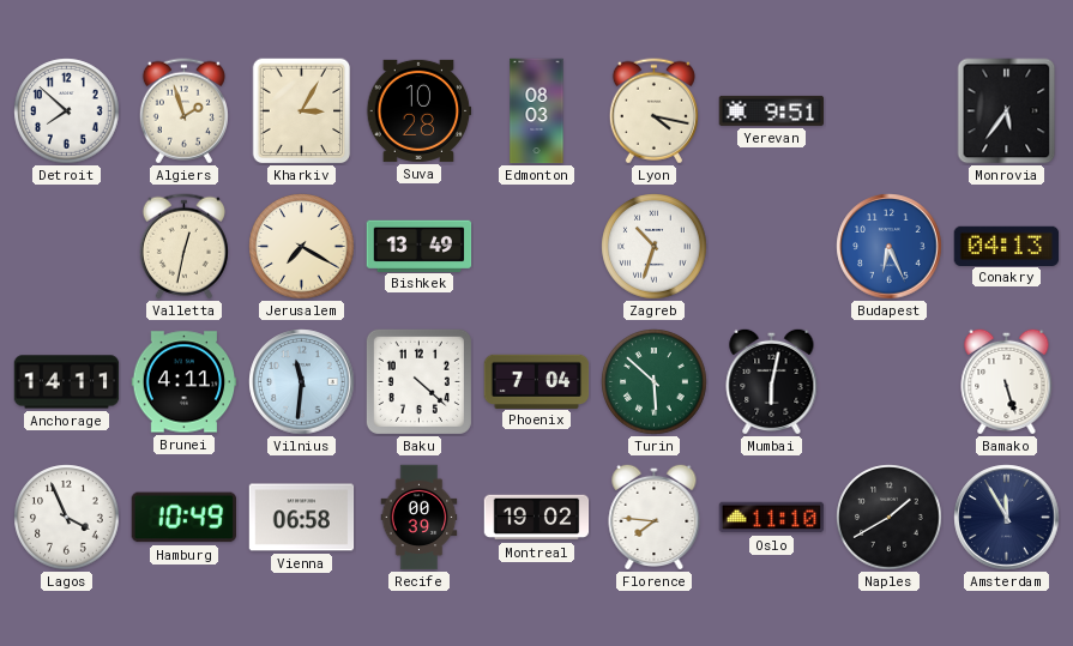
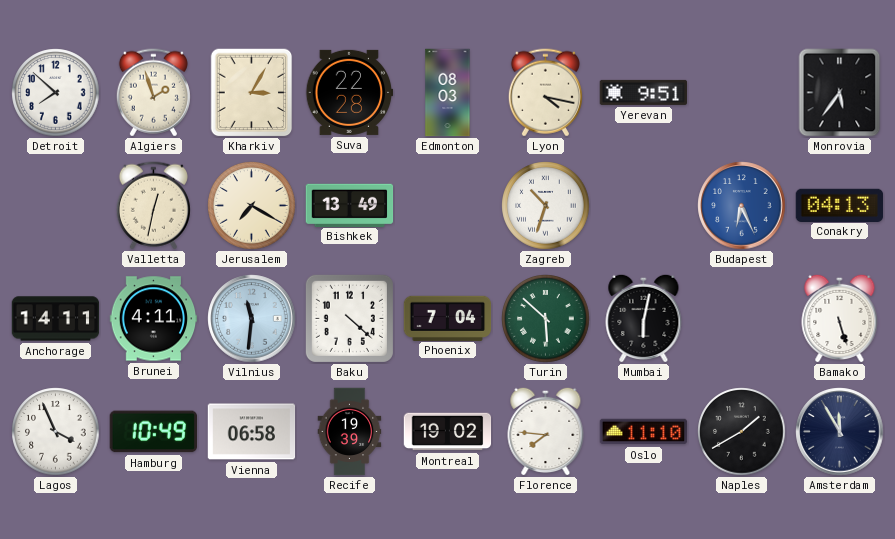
Suva: 10:28 -> 22:28 (350, 92)
Recife: 00:39 -> 19:39 (350, 432)
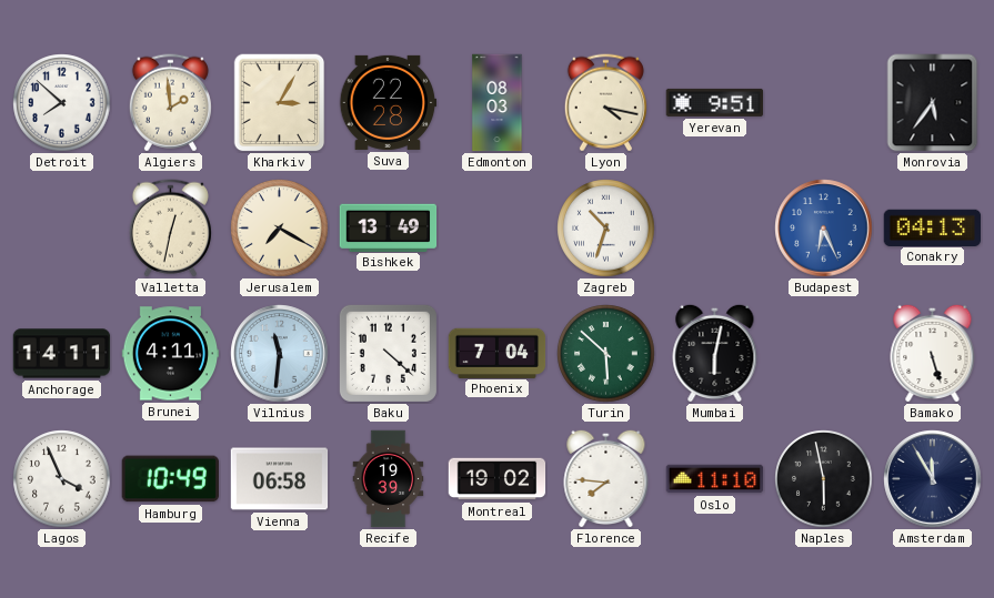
Algiers: 1:57 -> 1:59 (170, 103)
Naples: 1:40 -> 5:58 (824, 479)
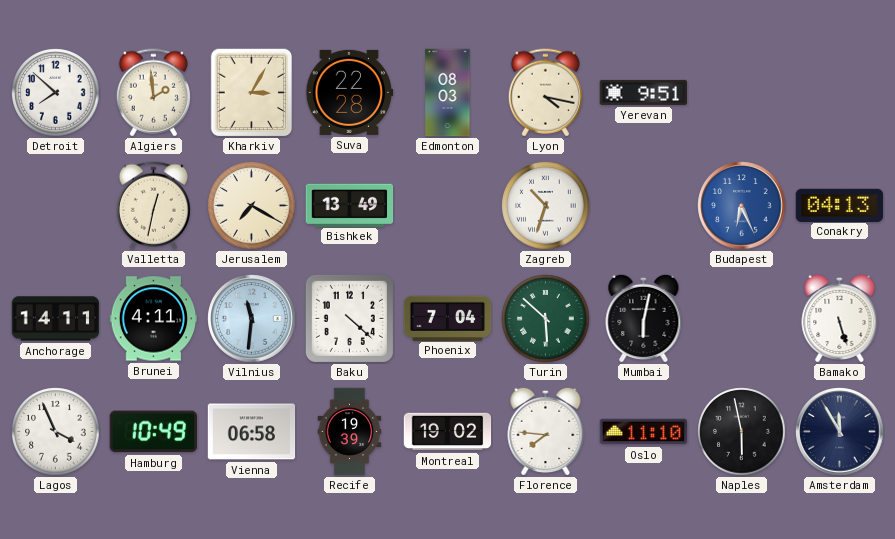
Monrovia: 5:36 -> none (933, 103)
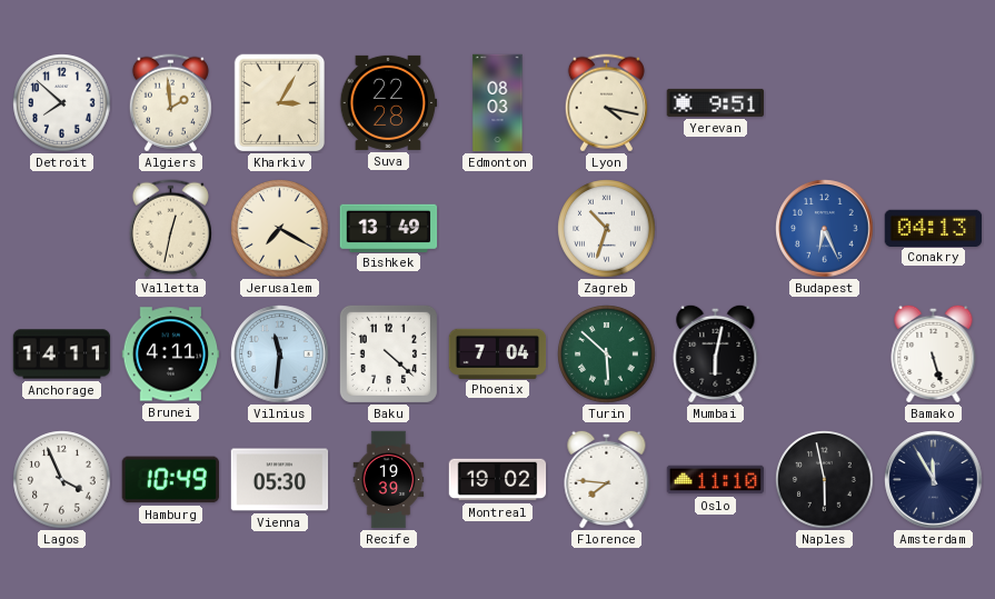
Vienna: 06:58 -> 05:30 (280, 480)
